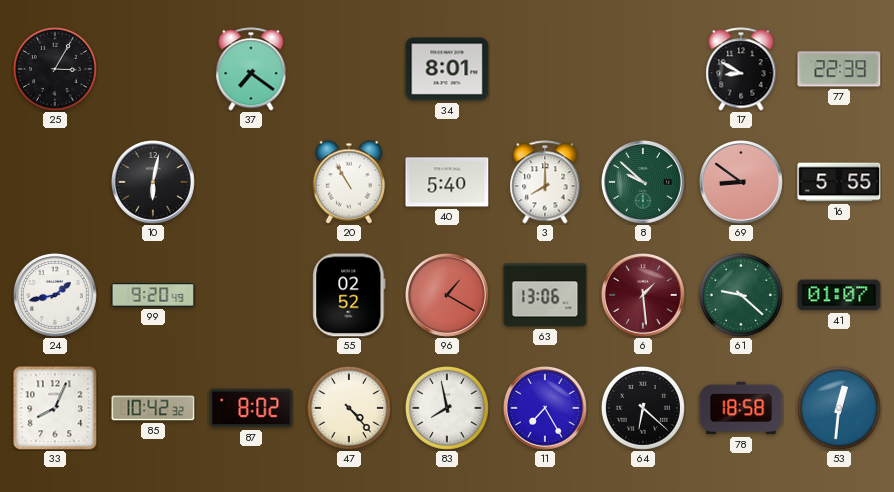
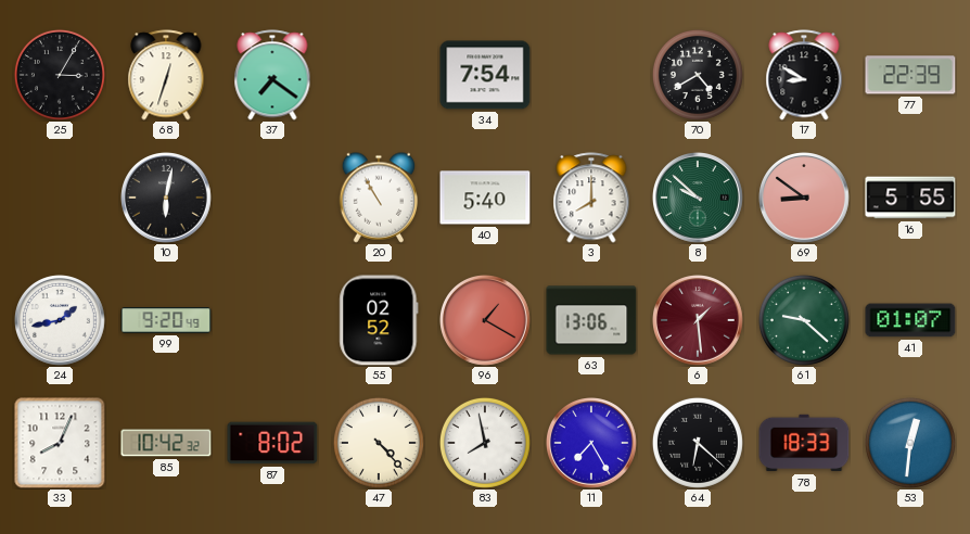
68: none -> 12:33 (166, 75)
34: 8:01 -> 7:54 (485, 75)
70: none -> 4:40 (698, 75)
78: 18:58 -> 18:33 (804, 443)
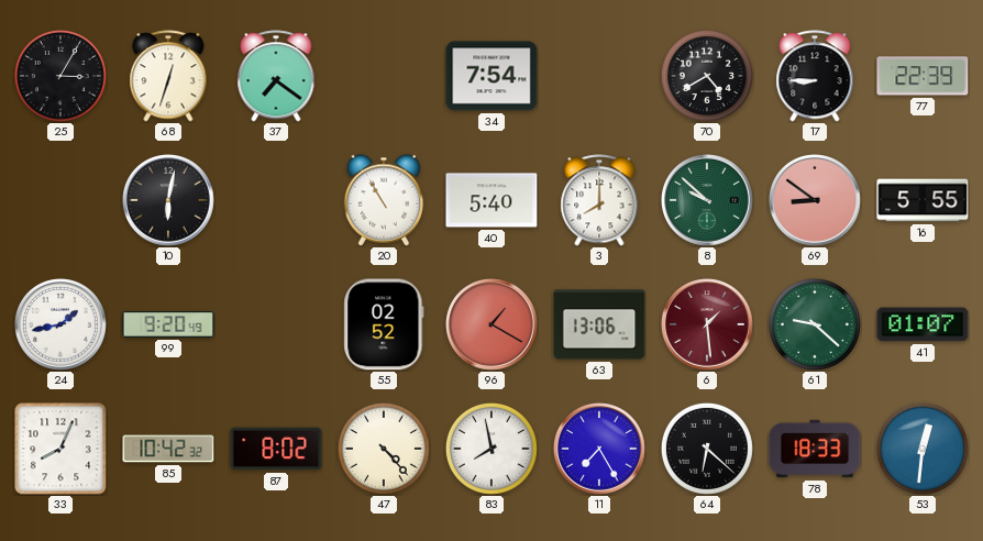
17: 8:50 -> 8:45 (815, 76)
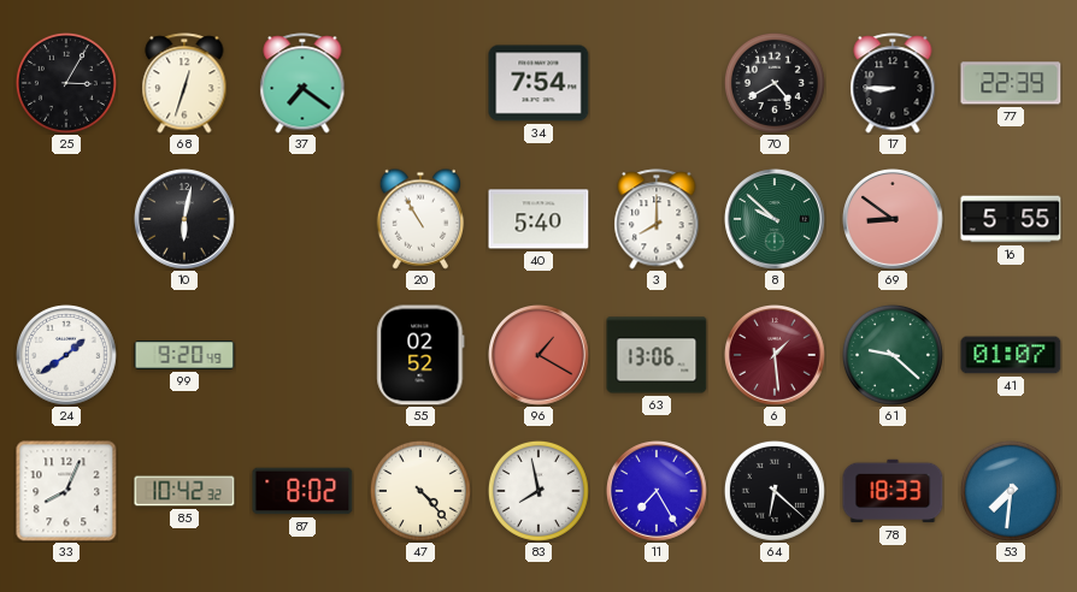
24: 1:43 -> 1:39 (67, 356)
53: 12:31 -> 7:31 (1011, 491)
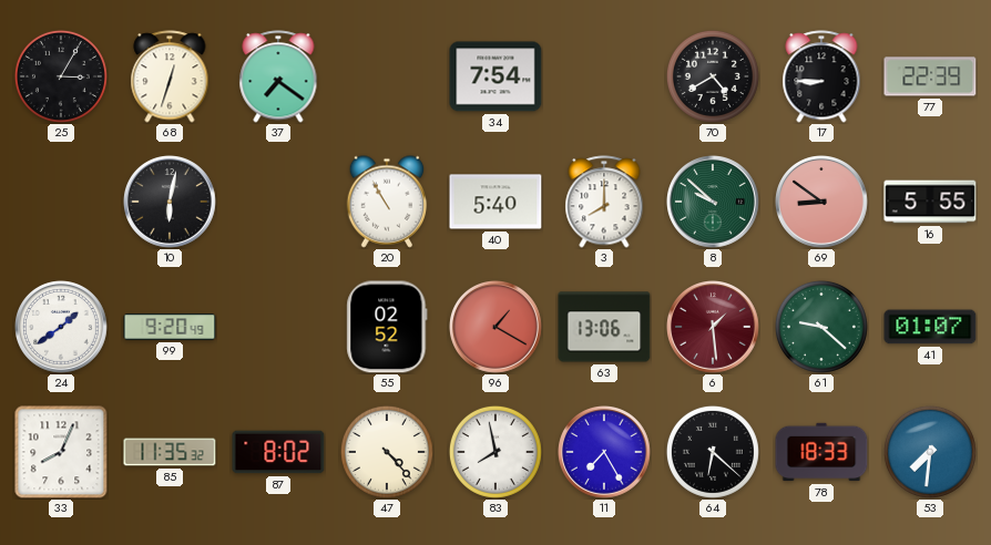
85: 10:42 -> 11:35 (170, 452)
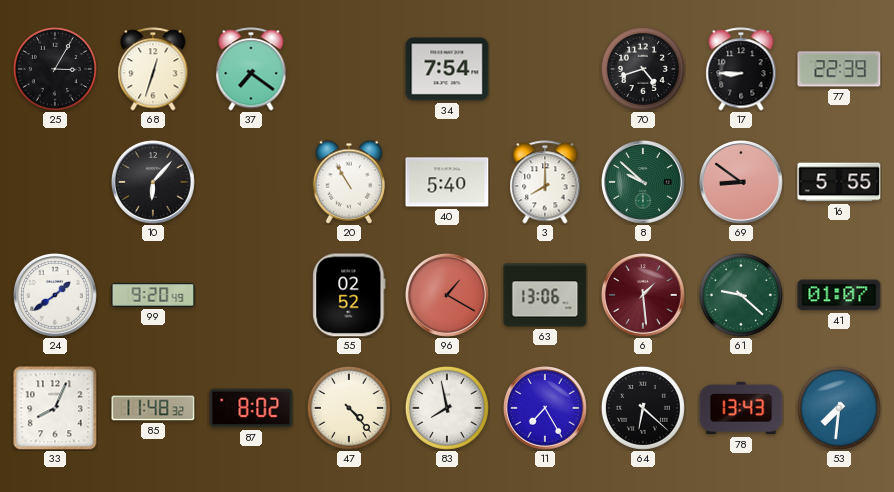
70: 4:40 -> 4:42 (643, 69)
10: 6:02 -> 6:07 (154, 183)
85: 11:35 -> 11:48 (153, 408)
78: 18:33 -> 13:43 (741, 408)
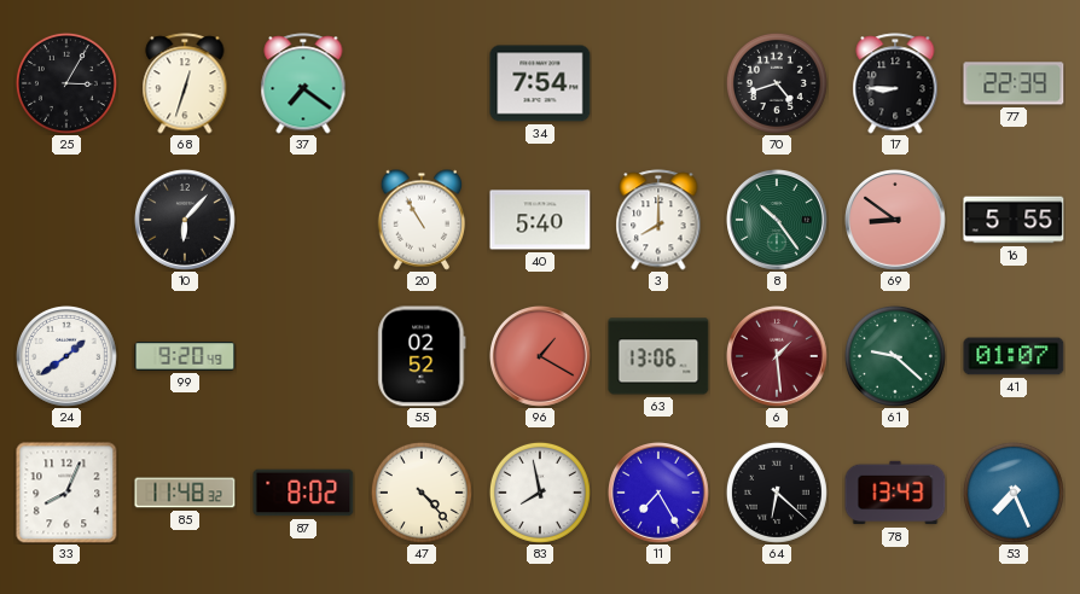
8: 9:52 -> 10:24 (778, 221)
53: 7:31 -> 7:26 (1014, 493)
